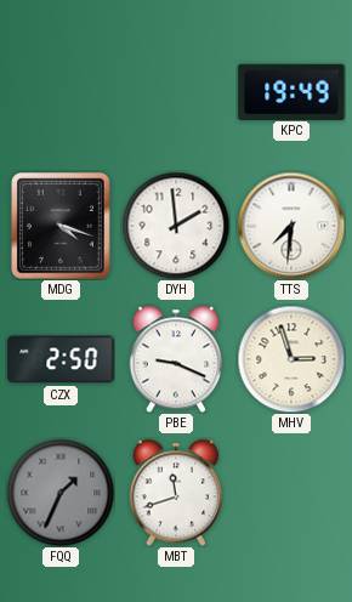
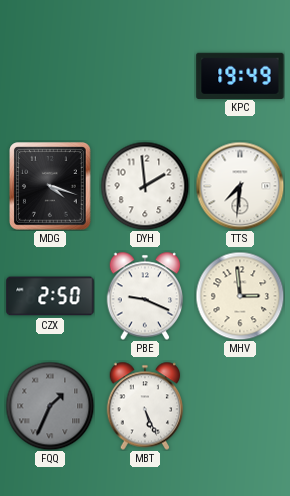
MHV: 2:57 -> 2:59 (240, 296)
MBT: 11:42 -> 5:26 (145, 406)
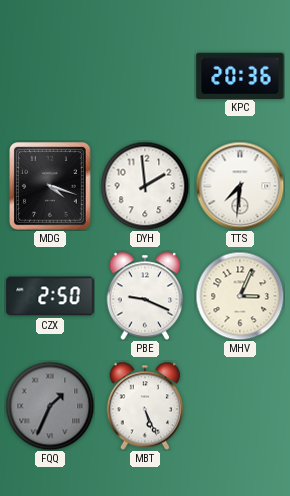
KPC: 19:49 -> 20:36 (240, 75)
MHV: 2:59 -> 3:04 (240, 296)
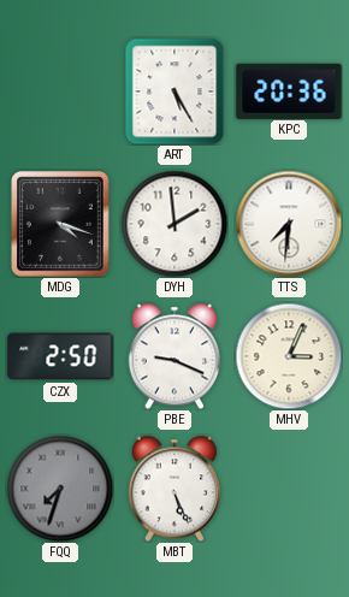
ART: none -> 5:25 (174, 91)
FQQ: 1:34 -> 7:33 (60, 489)
